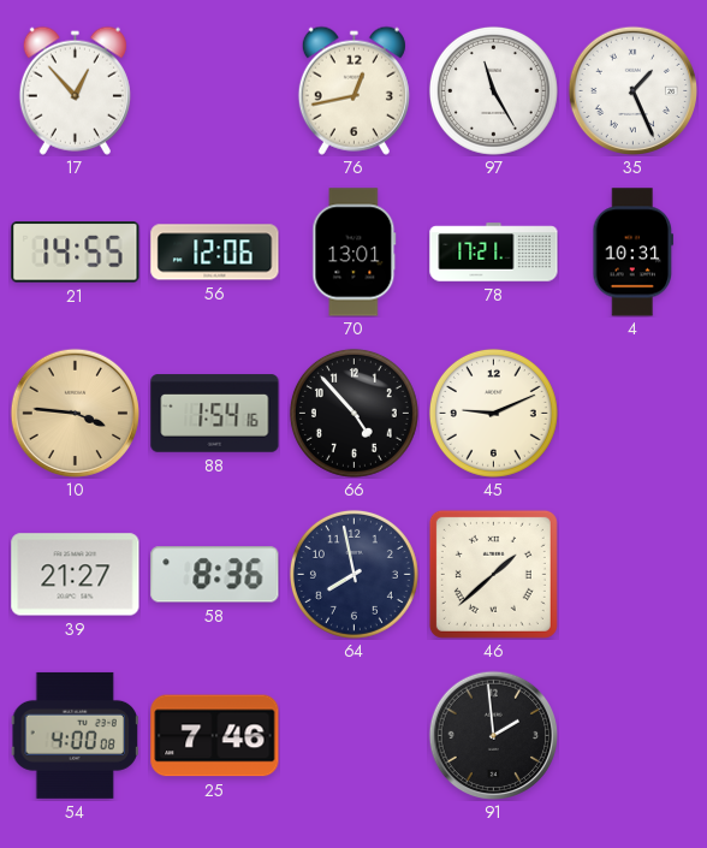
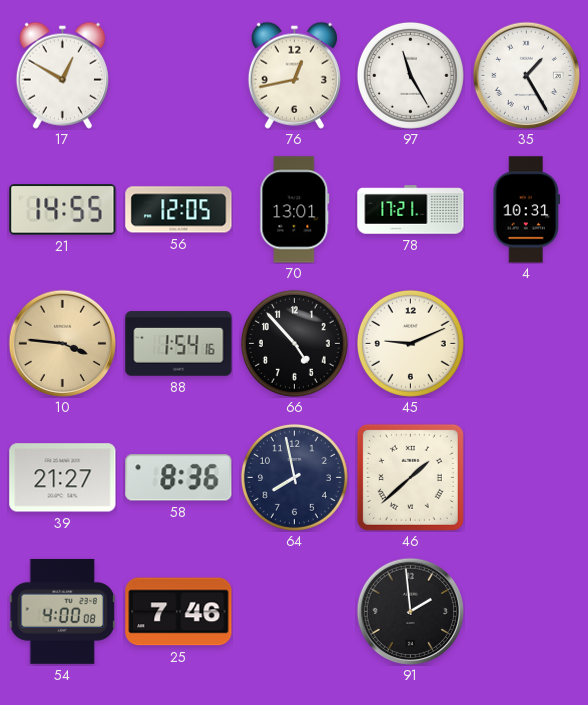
17: 12:53 -> 12:50 (62, 75)
35: 1:26 -> 1:25 (526, 75)
56: 12:06 -> 12:05 (179, 210)
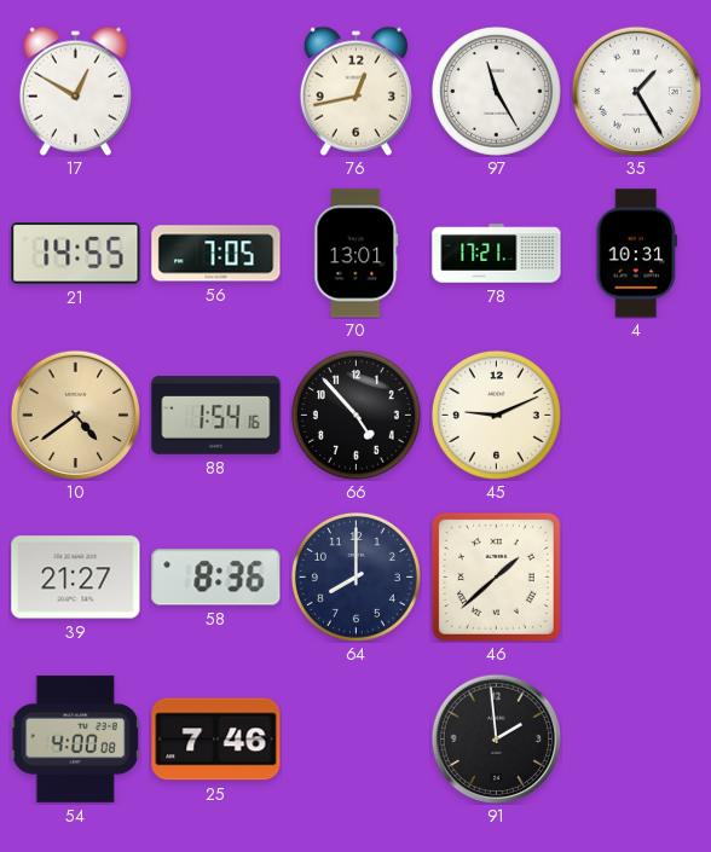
56: 12:05 -> 7:05 (216, 254)
10: 3:46 -> 4:39 (75, 415)
64: 7:58 -> 8:00 (355, 576)
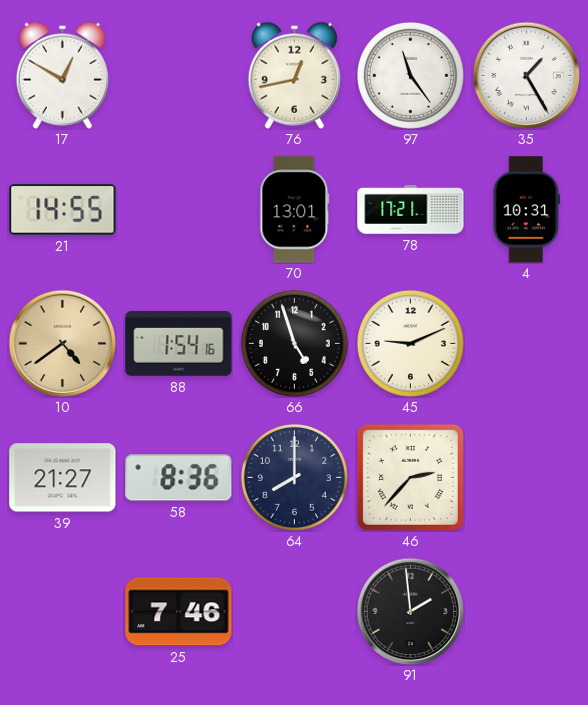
97: 11:25 -> 11:24 (410, 75)
56: 7:05 -> none (216, 254)
66: 4:53 -> 4:57 (294, 343)
46: 1:38 -> 2:37 (410, 477)
54: 4:00 -> none (75, 738)
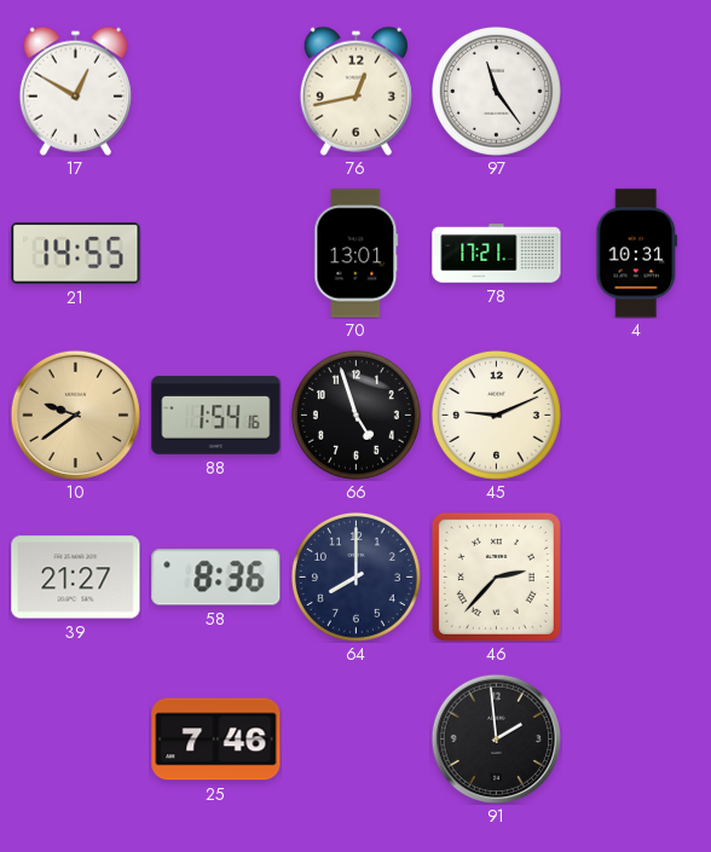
35: 1:25 -> none (526, 75)
10: 4:39 -> 9:39 (75, 415)
